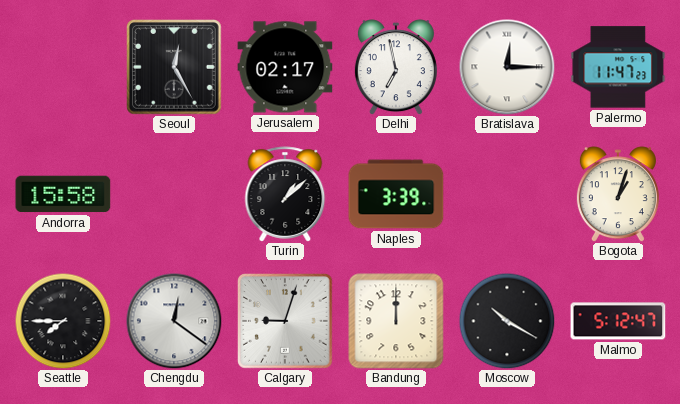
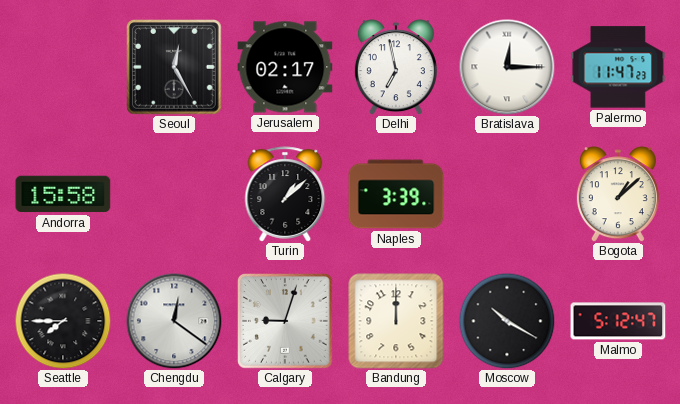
Bogota: 1:03 -> 1:08 (618, 194)
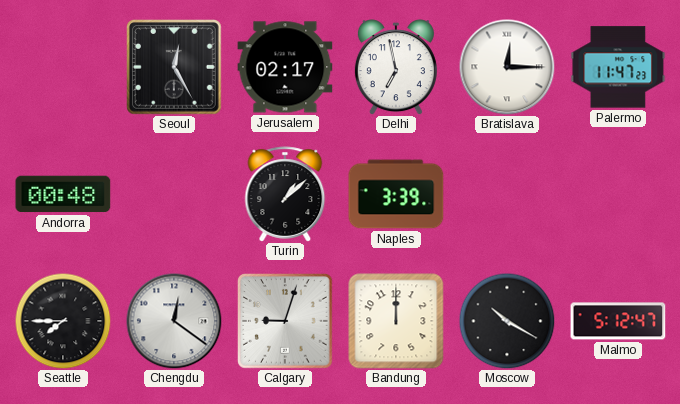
Andorra: 15:58 -> 00:48 (63, 194)
Bogota: 1:08 -> none (618, 194)
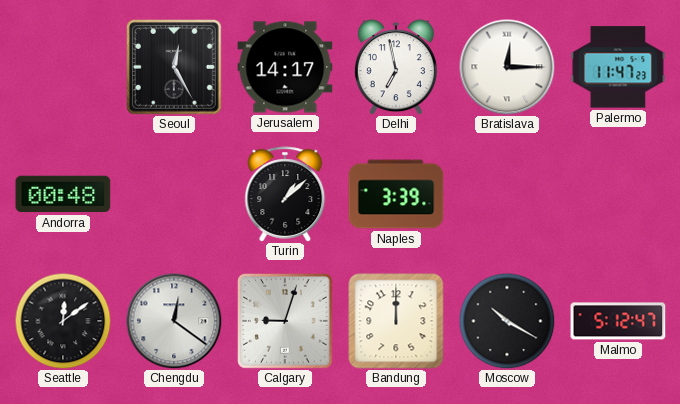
Jerusalem: 02:17 -> 14:17 (285, 67)
Seattle: 7:45 -> 12:09 (63, 321)
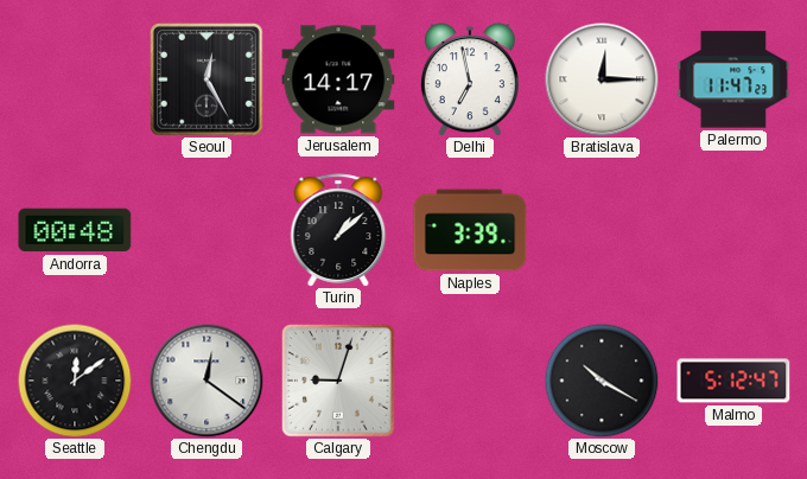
Bandung: 12:00 -> none (396, 321)
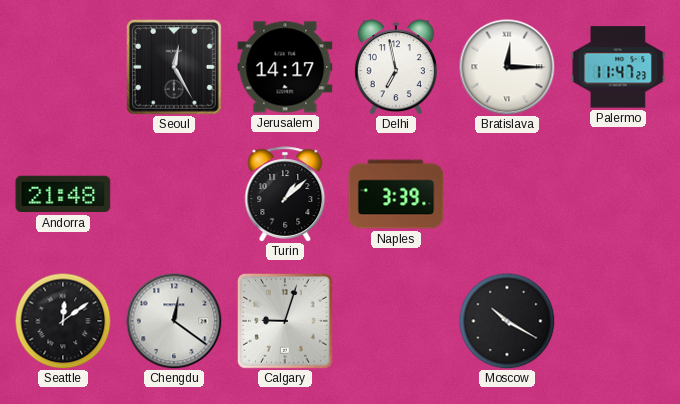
Andorra: 00:48 -> 21:48 (63, 194)
Malmo: 5:12 -> none (733, 381)
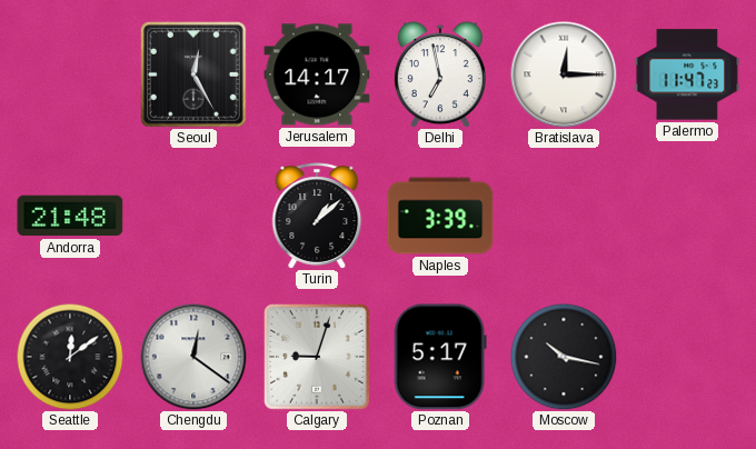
Poznan: none -> 5:17 (440, 357)
Moscow: 10:20 -> 10:17 (564, 357)
